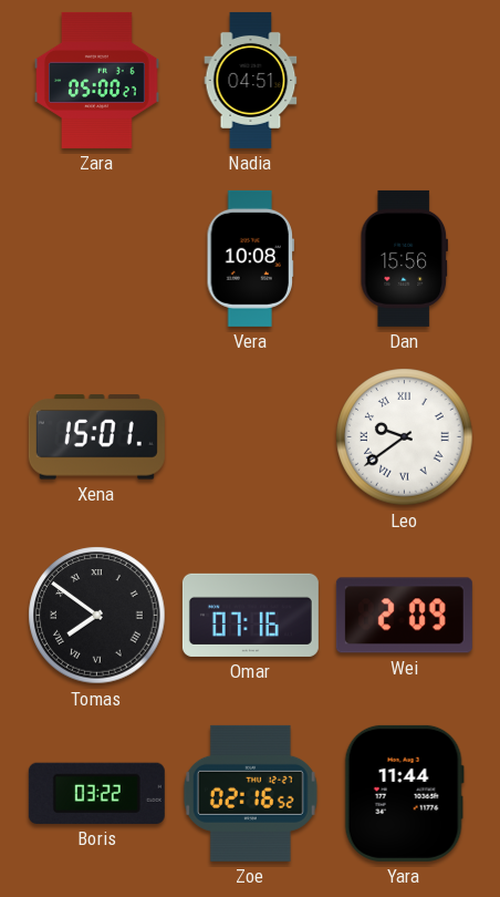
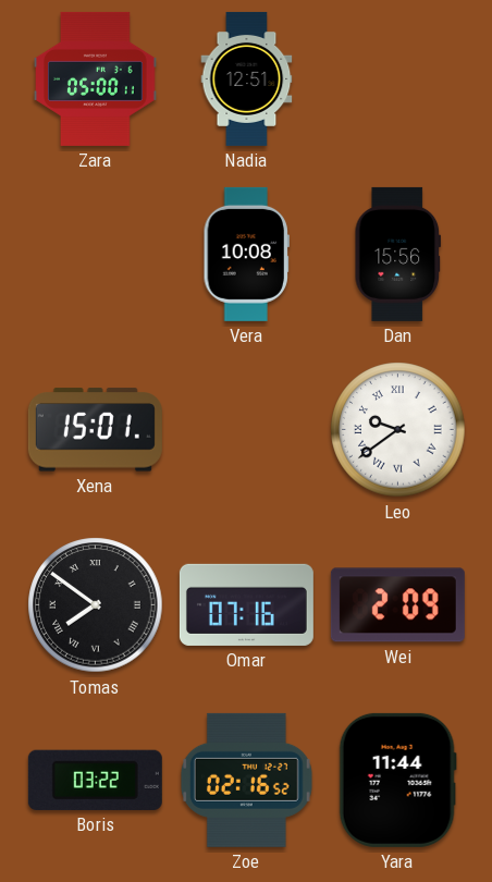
Zara: 05:00:27 -> 05:00:11 (96, 78)
Nadia: 04:51 -> 12:51 (247, 78)
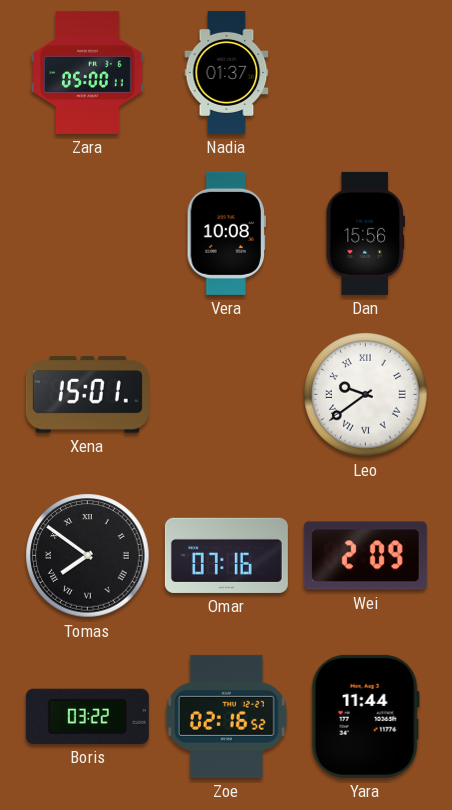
Nadia: 12:51 -> 01:37 (227, 72)
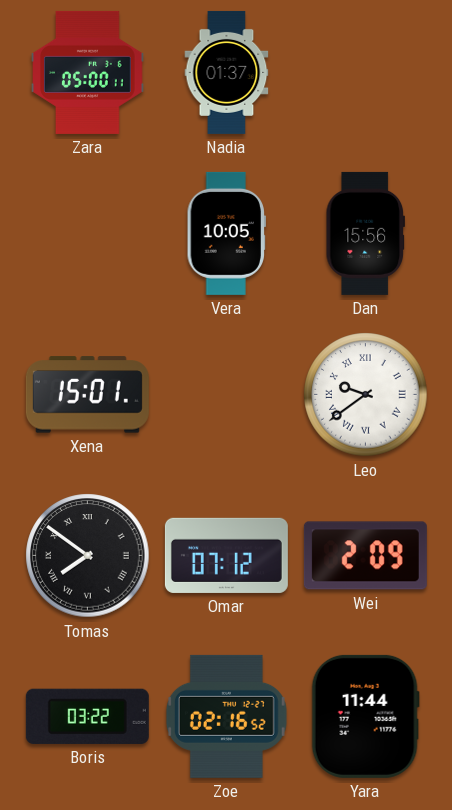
Vera: 10:08 -> 10:05 (226, 233)
Omar: 07:16 -> 07:12 (226, 555)
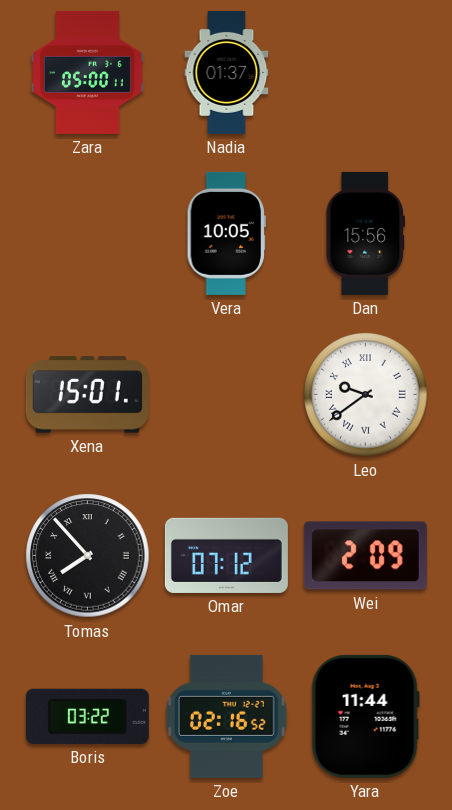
Tomas: 7:51 -> 7:53 (88, 556)
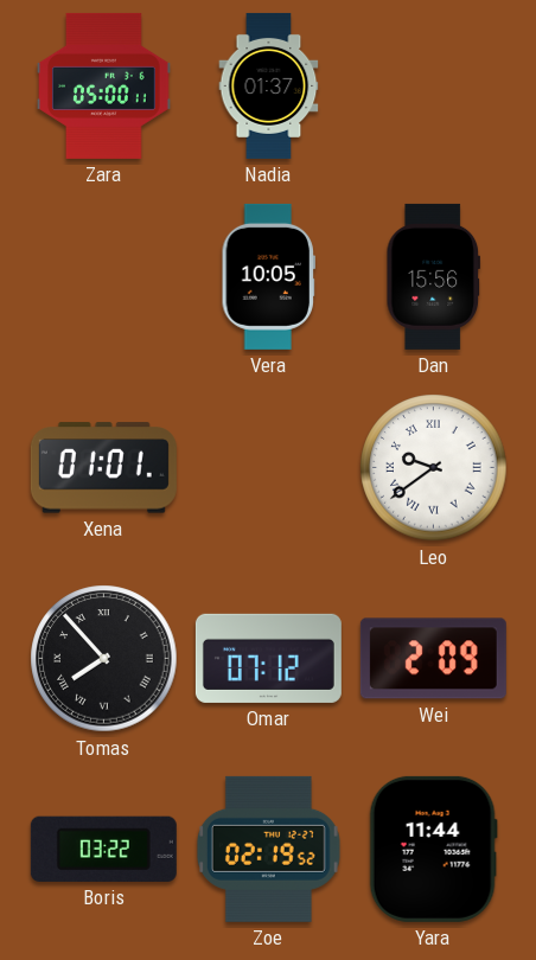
Xena: 15:01 -> 01:01 (103, 468)
Zoe: 02:16 -> 02:19 (268, 849)
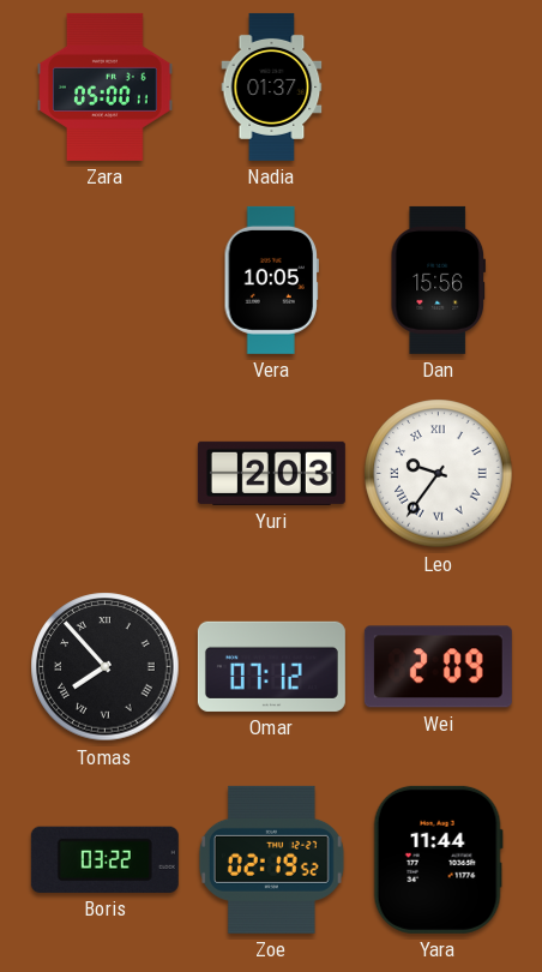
Xena: 01:01 -> none (103, 468)
Yuri: none -> 2:03 (271, 473)
Leo: 9:39 -> 9:36 (439, 474)
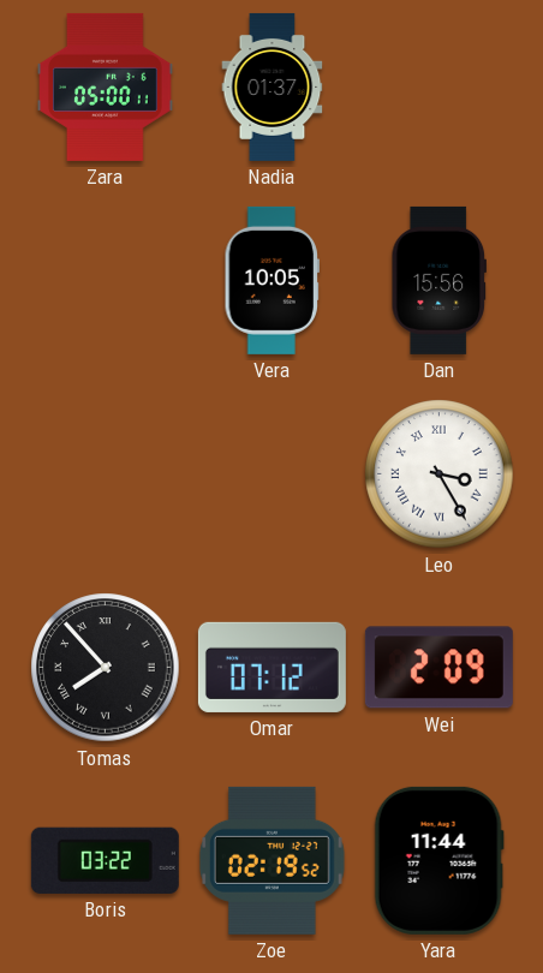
Yuri: 2:03 -> none (271, 473)
Leo: 9:36 -> 3:25 (440, 474)
